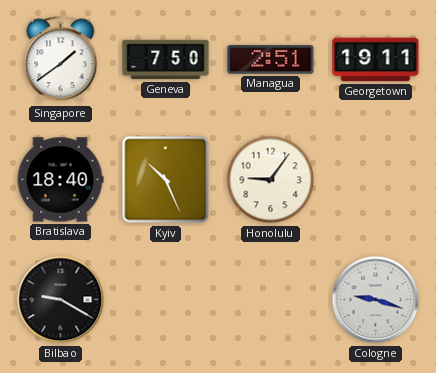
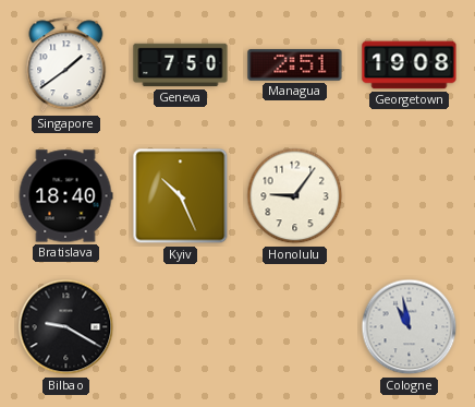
Georgetown: 19:11 -> 19:08 (410, 65)
Cologne: 9:18 -> 10:58 (410, 327)
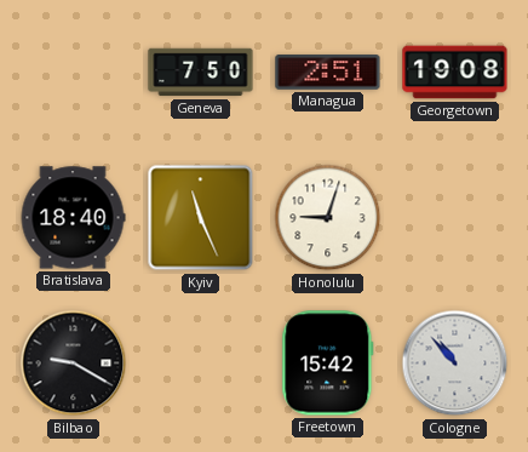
Singapore: 1:39 -> none (66, 65)
Kyiv: 10:26 -> 11:26 (201, 218)
Honolulu: 9:06 -> 9:03 (328, 218)
Freetown: none -> 15:42 (328, 364)
Cologne: 10:58 -> 10:53 (455, 364)
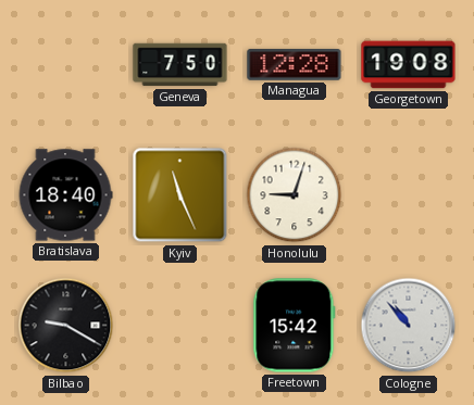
Managua: 2:51 -> 12:28 (295, 65)
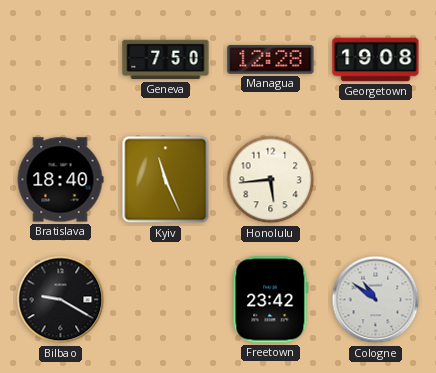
Honolulu: 9:03 -> 5:44 (271, 180)
Freetown: 15:42 -> 23:42 (271, 300)
Cologne: 10:53 -> 10:51 (376, 300)
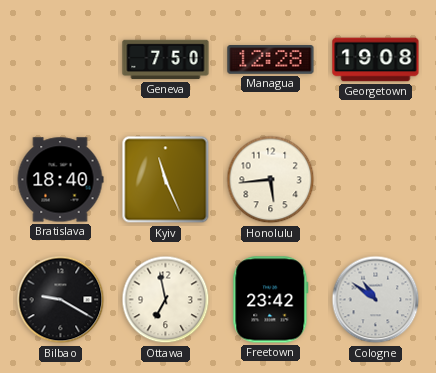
Ottawa: none -> 6:58 (166, 300)
